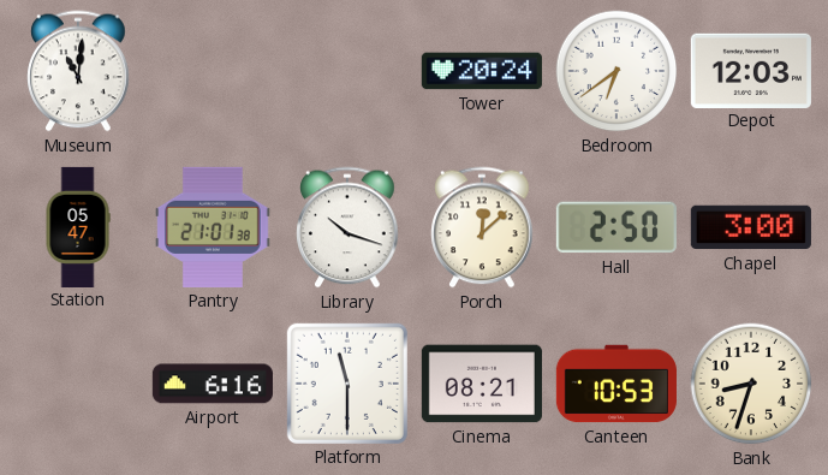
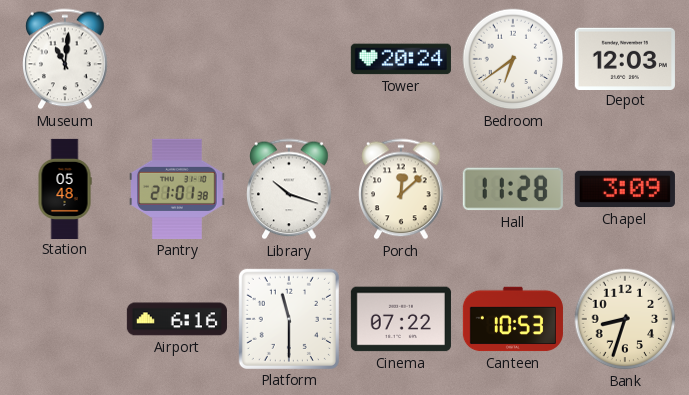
Station: 05:47 -> 05:48 (65, 188)
Hall: 2:50 -> 11:28 (513, 189)
Chapel: 3:00 -> 3:09 (625, 189)
Cinema: 08:21 -> 07:22 (401, 319)
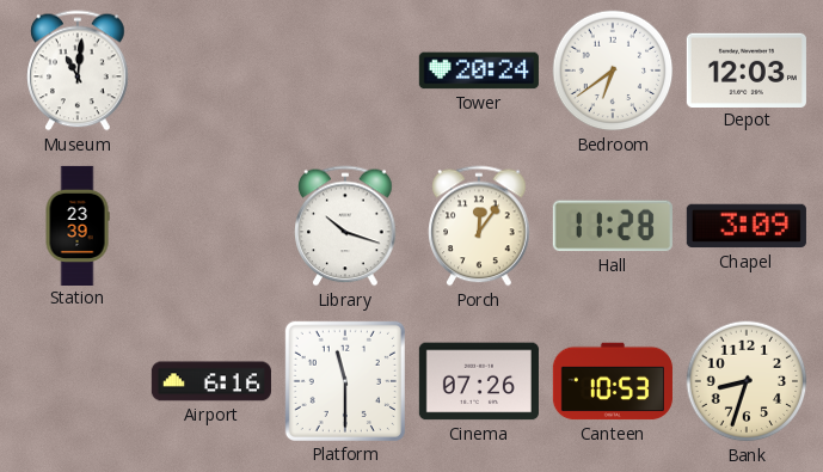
Station: 05:48 -> 23:39 (78, 225)
Pantry: 21:01 -> none (178, 189)
Porch: 12:08 -> 12:06 (479, 226)
Cinema: 07:22 -> 07:26 (479, 381)
